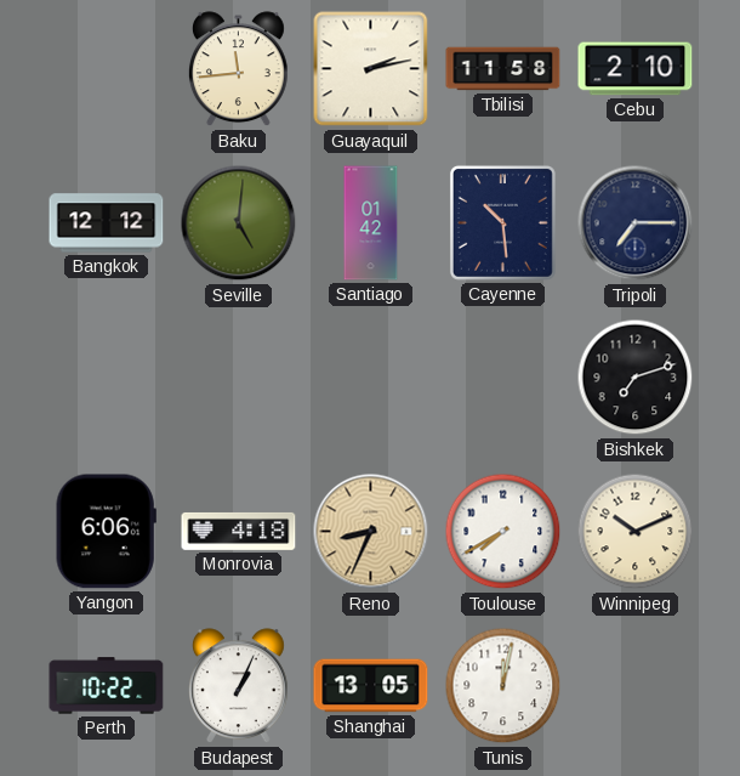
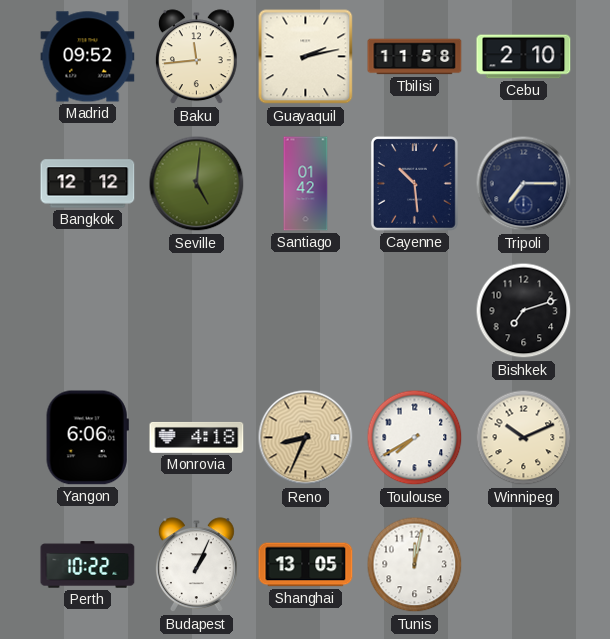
Madrid: none -> 09:52 (88, 57)
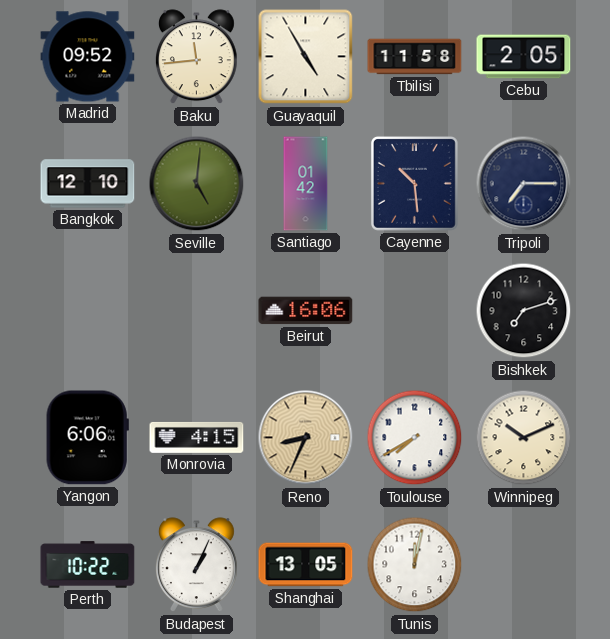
Guayaquil: 2:13 -> 4:55 (306, 57)
Cebu: 2:10 -> 2:05 (524, 57)
Bangkok: 12:12 -> 12:10 (88, 184)
Beirut: none -> 16:06 (306, 311)
Monrovia: 4:18 -> 4:15 (197, 437)
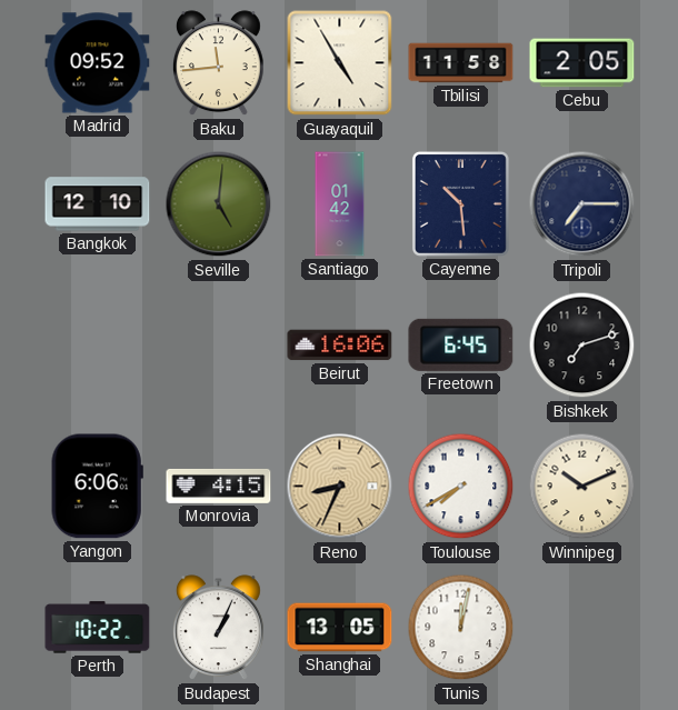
Freetown: none -> 6:45 (461, 344)
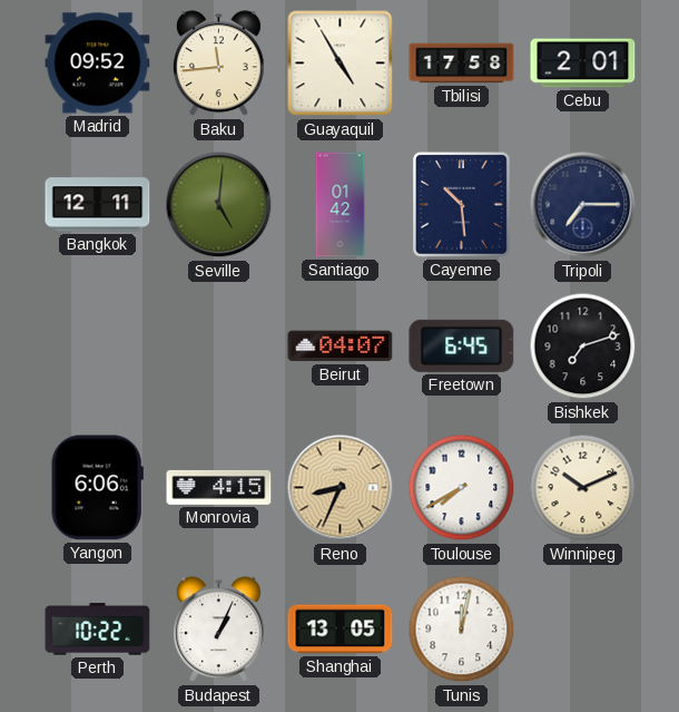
Tbilisi: 11:58 -> 17:58 (462, 64)
Cebu: 2:05 -> 2:01 (583, 64)
Bangkok: 12:10 -> 12:11 (98, 205)
Beirut: 16:06 -> 04:07 (341, 347)
